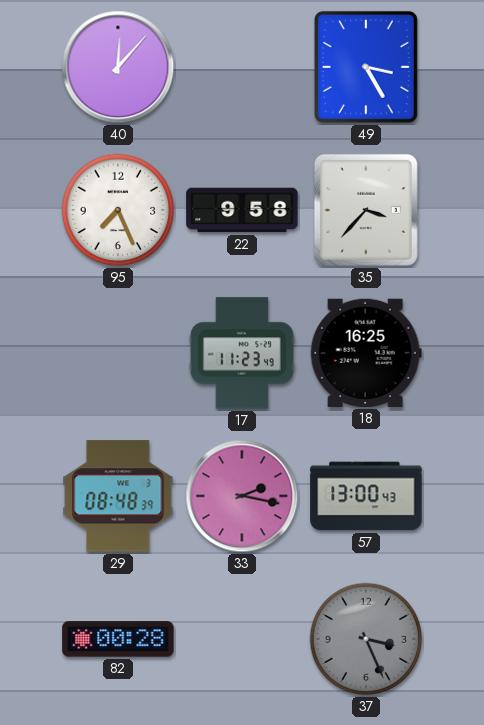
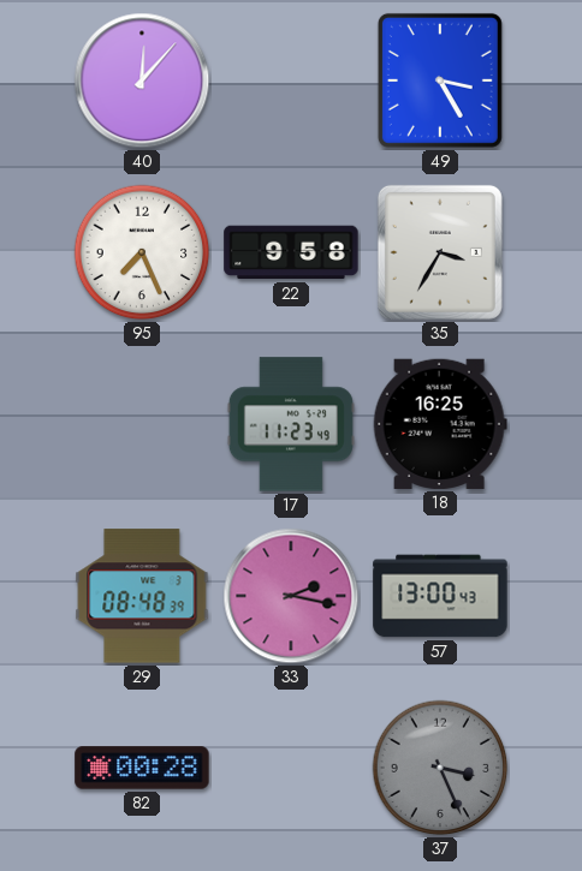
35: 3:37 -> 3:35 (440, 252)
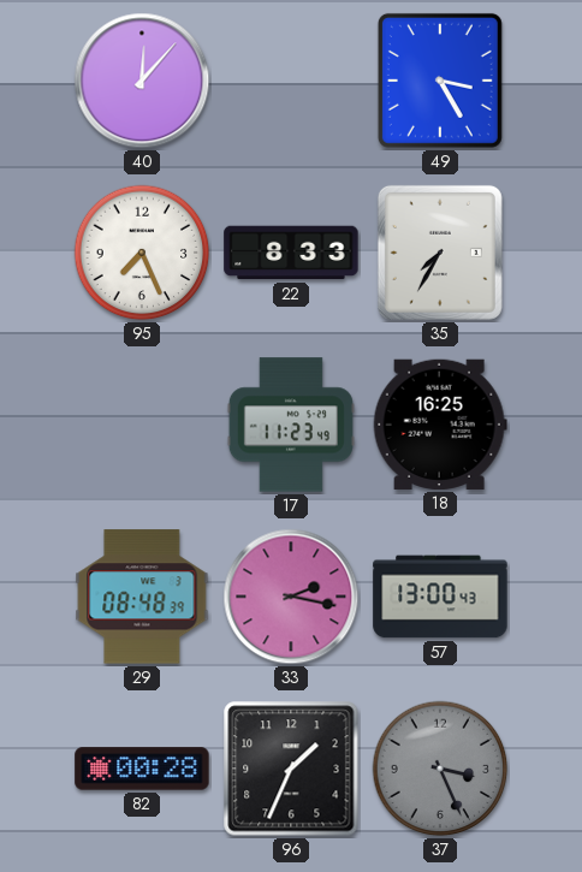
22: 9:58 -> 8:33 (291, 253)
35: 3:35 -> 7:35 (440, 253)
96: none -> 1:34 (291, 769)
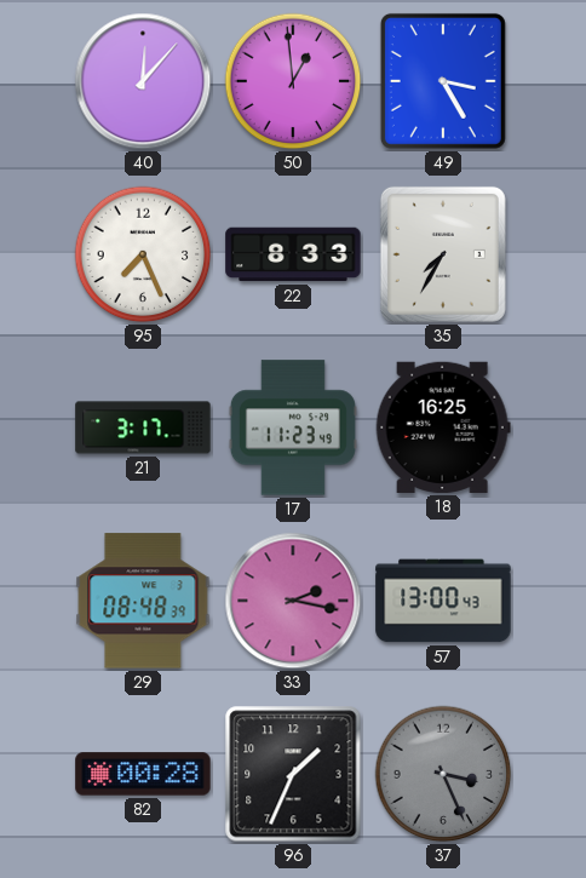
50: none -> 12:59 (293, 81)
21: none -> 3:17 (143, 427)
